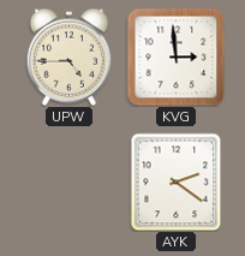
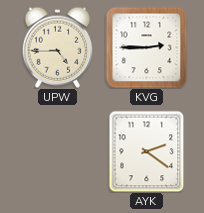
KVG: 2:59 -> 2:45 (146, 47)
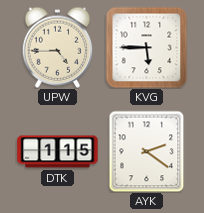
KVG: 2:45 -> 5:45 (146, 47)
DTK: none -> 1:15 (58, 152)
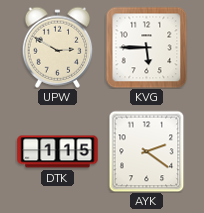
UPW: 4:45 -> 2:50 (58, 47)
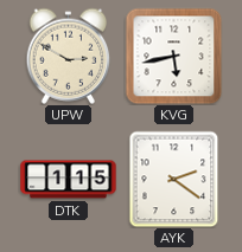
KVG: 5:45 -> 5:43 (173, 56)
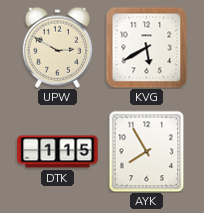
KVG: 5:43 -> 5:40 (146, 47)
AYK: 2:21 -> 7:55 (147, 151)
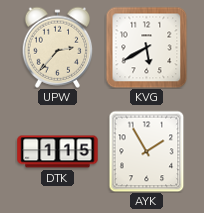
UPW: 2:50 -> 2:37 (58, 47)
AYK: 7:55 -> 1:55 (147, 151)
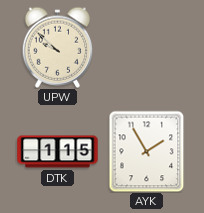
UPW: 2:37 -> 9:52 (58, 47)
KVG: 5:40 -> none (146, 47)
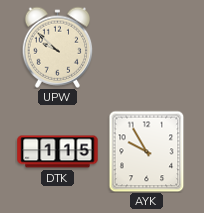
AYK: 1:55 -> 9:55 (147, 151)
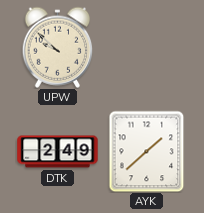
DTK: 1:15 -> 2:49 (58, 152)
AYK: 9:55 -> 1:38 (147, 151)
